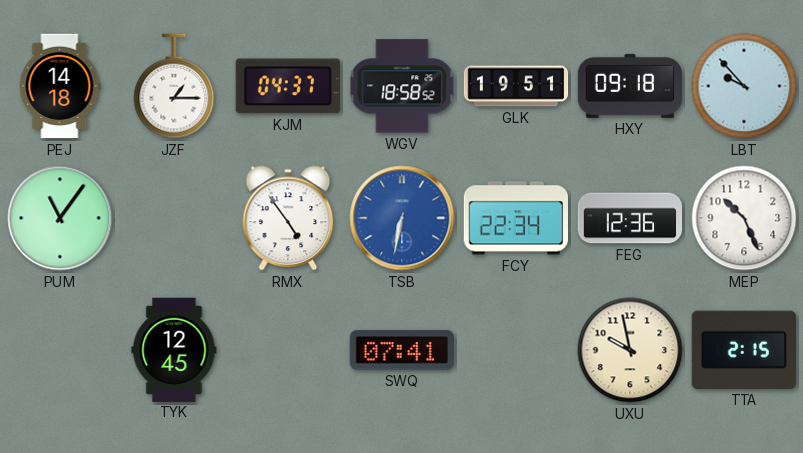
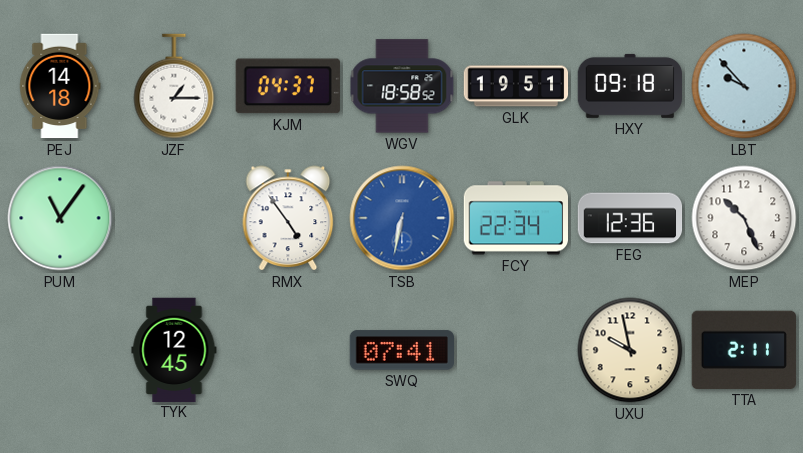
TTA: 2:15 -> 2:11 (744, 350)
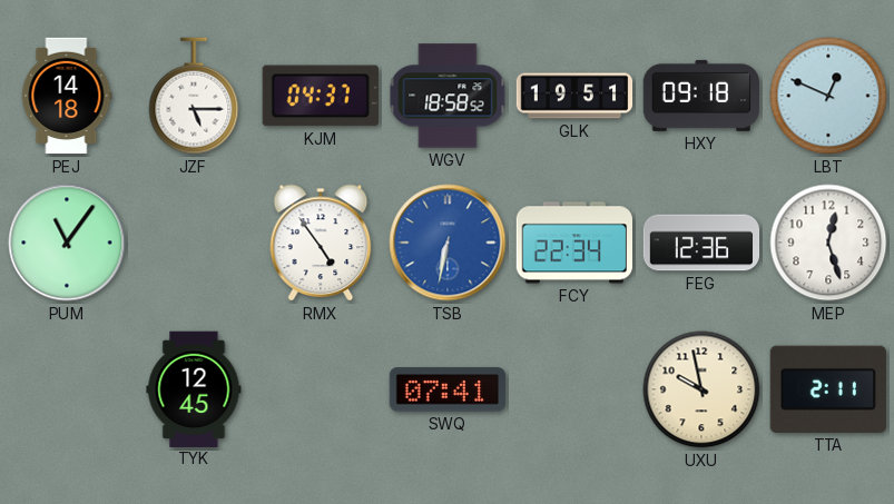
JZF: 1:15 -> 5:15 (194, 96)
LBT: 9:53 -> 12:49 (828, 96)
MEP: 10:26 -> 12:27 (828, 243)
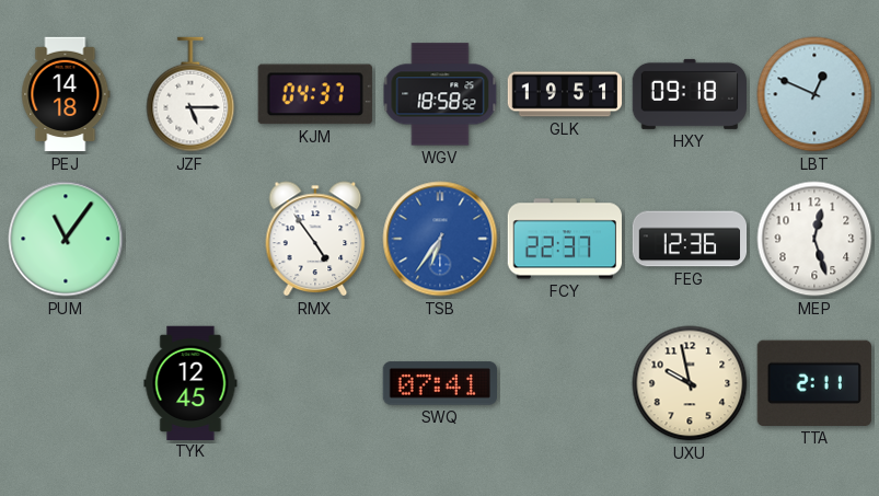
TSB: 6:32 -> 6:36 (440, 239)
FCY: 22:34 -> 22:37 (564, 239)
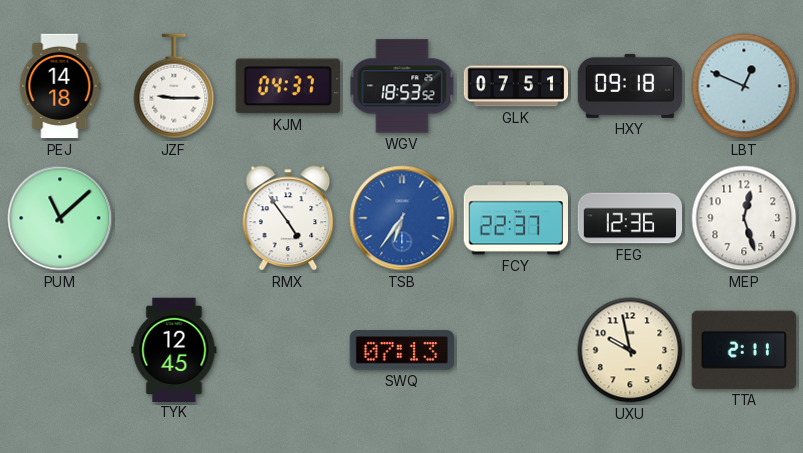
JZF: 5:15 -> 9:15 (174, 86)
WGV: 18:58 -> 18:53 (402, 86)
GLK: 19:51 -> 07:51 (516, 86)
PUM: 11:06 -> 11:08 (60, 218)
SWQ: 07:41 -> 07:13 (401, 350)
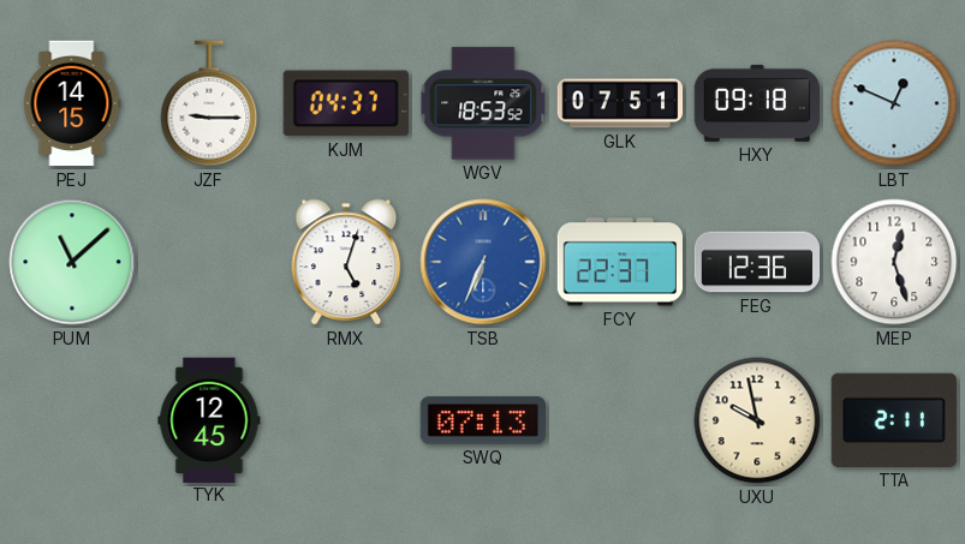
PEJ: 14:18 -> 14:15 (72, 103)
RMX: 4:54 -> 5:03 (346, 262)
TSB: 6:36 -> 6:34 (483, 262)
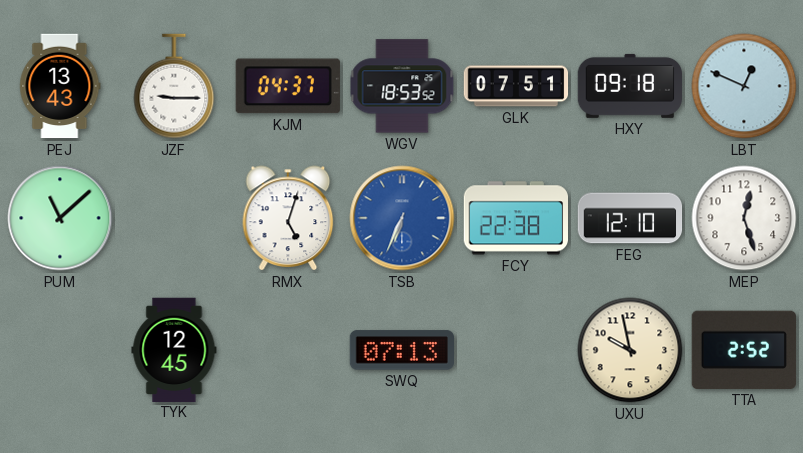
PEJ: 14:15 -> 13:43 (60, 86)
FCY: 22:37 -> 22:38 (515, 218)
FEG: 12:36 -> 12:10 (630, 218)
TTA: 2:11 -> 2:52 (744, 350)
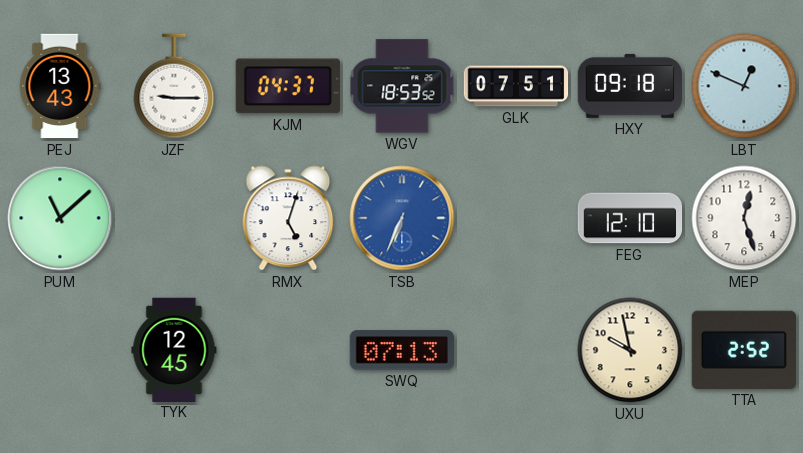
FCY: 22:38 -> none (515, 218)
